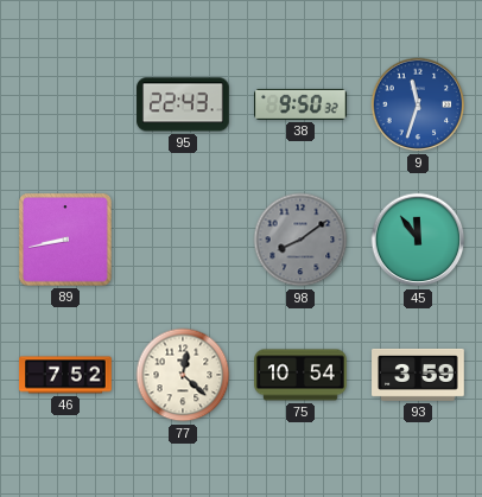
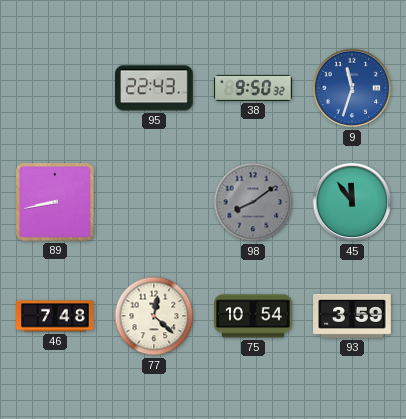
46: 7:52 -> 7:48 (55, 316)
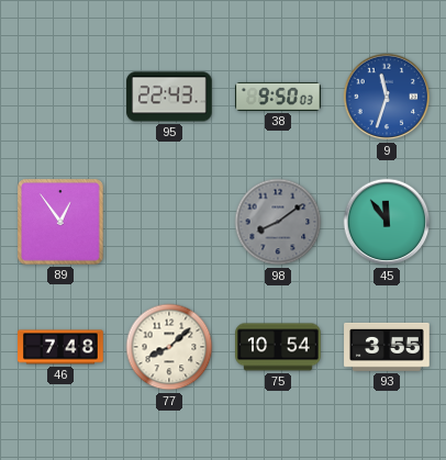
38: 9:50:32 -> 9:50:03 (278, 97)
89: 8:43 -> 12:54 (62, 223)
77: 12:22 -> 8:08 (169, 347)
93: 3:59 -> 3:55 (387, 347)
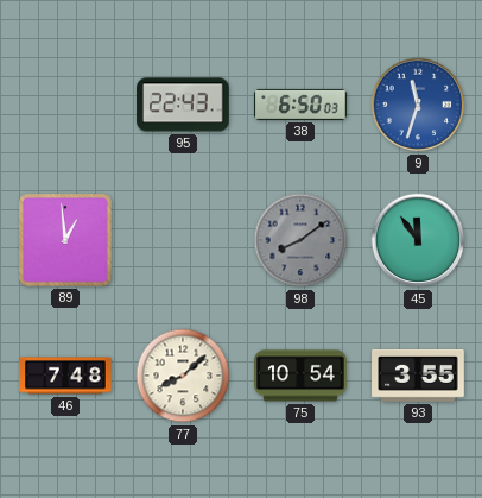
38: 9:50 -> 6:50 (300, 105)
89: 12:54 -> 12:59 (66, 241)
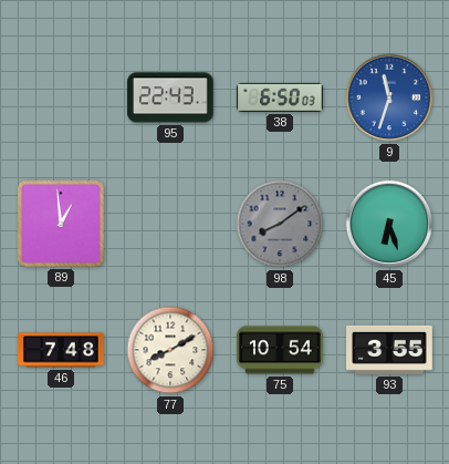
45: 11:54 -> 6:27 (389, 224)
77: 8:08 -> 8:10 (170, 350)
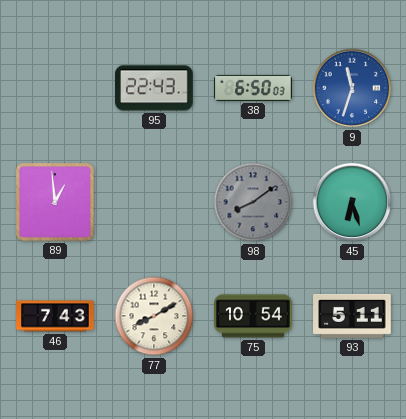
46: 7:48 -> 7:43 (55, 316)
93: 3:55 -> 5:11 (352, 316)
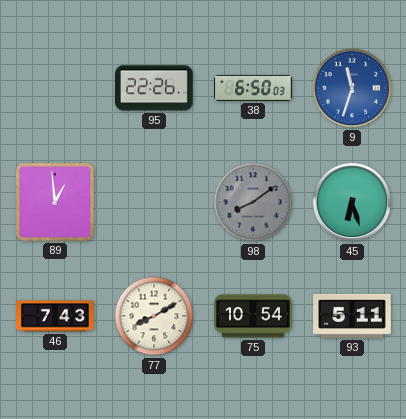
95: 22:43 -> 22:26 (154, 88)
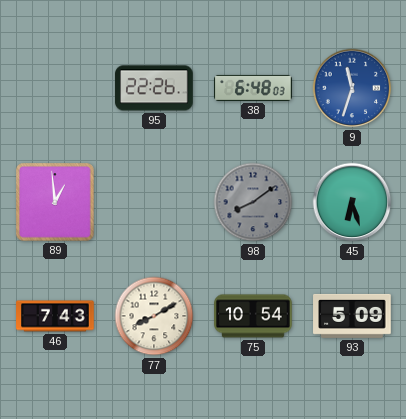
38: 6:50 -> 6:48 (253, 88)
93: 5:11 -> 5:09 (352, 316)
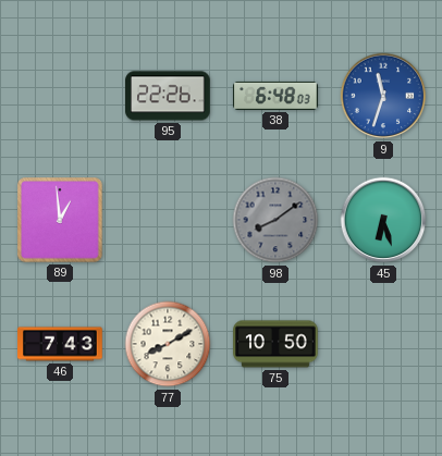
75: 10:54 -> 10:50 (275, 344)
93: 5:09 -> none (352, 316)
